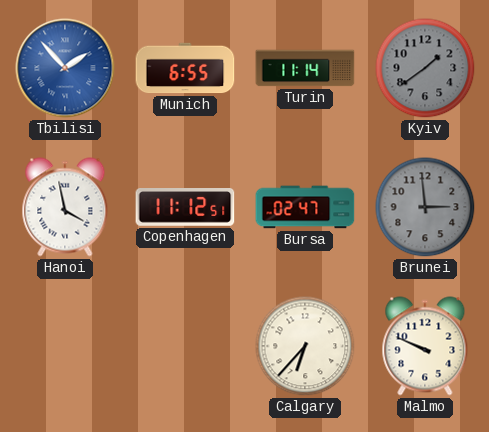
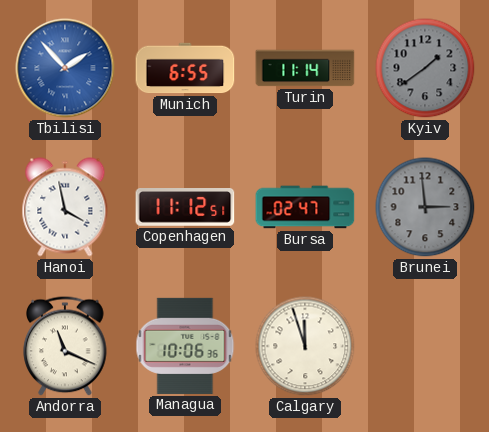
Andorra: none -> 11:19 (65, 346)
Managua: none -> 10:06 (185, 346)
Calgary: 6:37 -> 11:57 (305, 346)
Malmo: 9:49 -> none (425, 346)
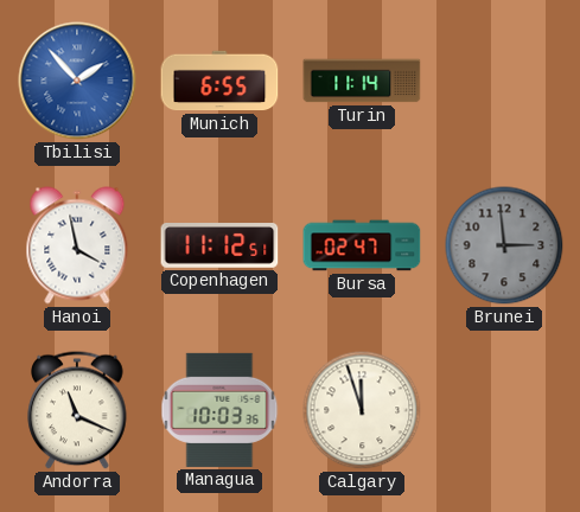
Kyiv: 1:39 -> none (425, 68)
Managua: 10:06 -> 10:03 (219, 410)
